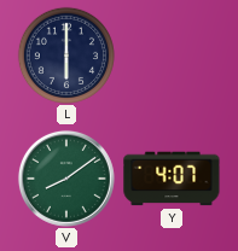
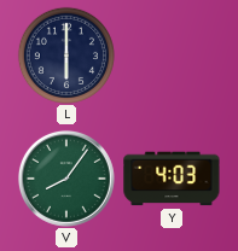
V: 8:09 -> 8:06 (66, 179)
Y: 4:07 -> 4:03 (172, 179)
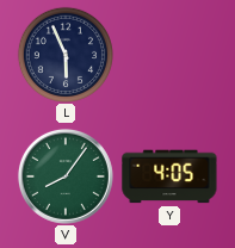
L: 6:00 -> 5:56 (64, 55)
Y: 4:03 -> 4:05 (169, 176)
